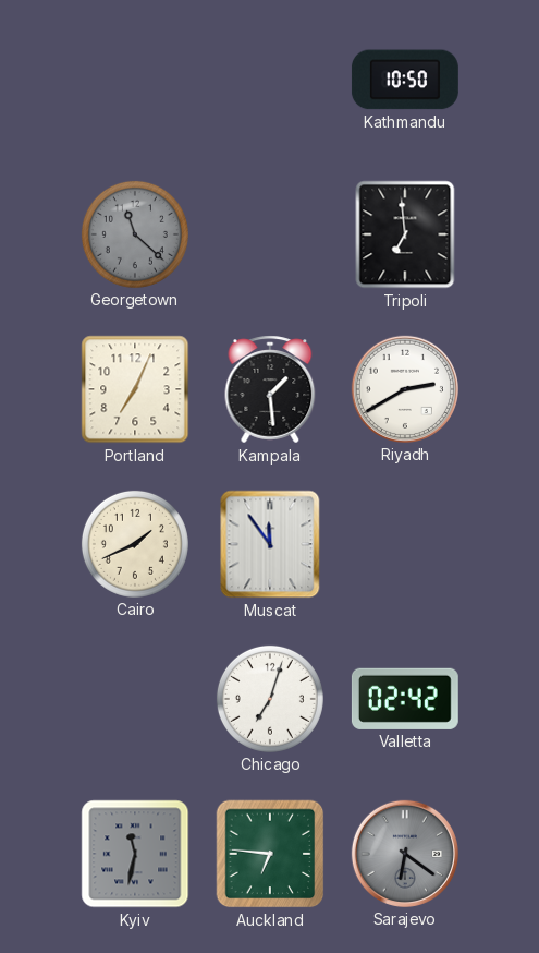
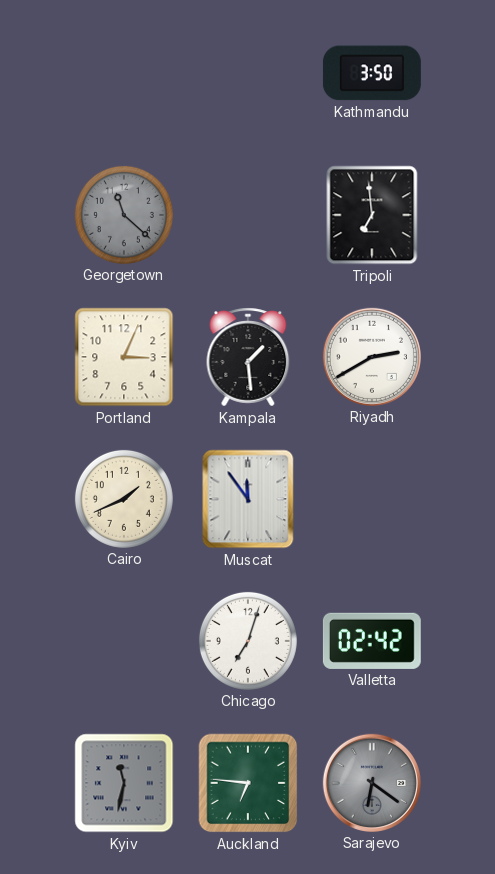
Kathmandu: 10:50 -> 3:50 (372, 73)
Portland: 7:04 -> 3:04 (124, 357)
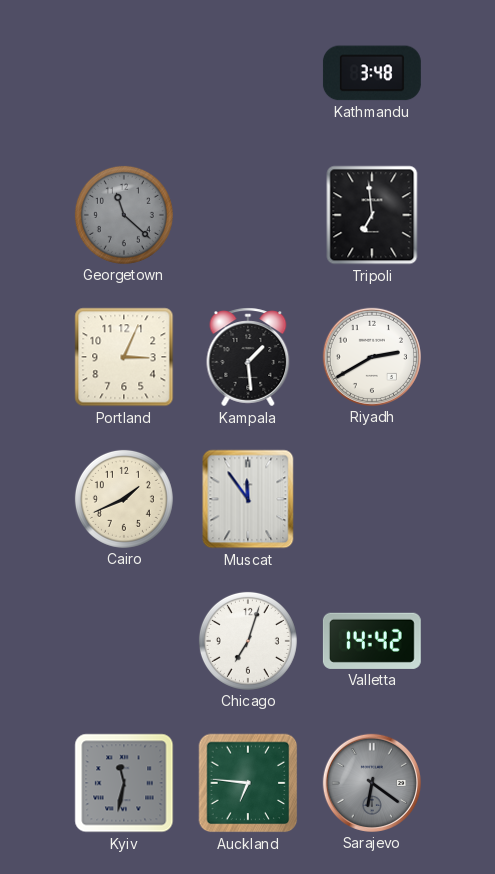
Kathmandu: 3:50 -> 3:48 (372, 73)
Valletta: 02:42 -> 14:42 (372, 641)
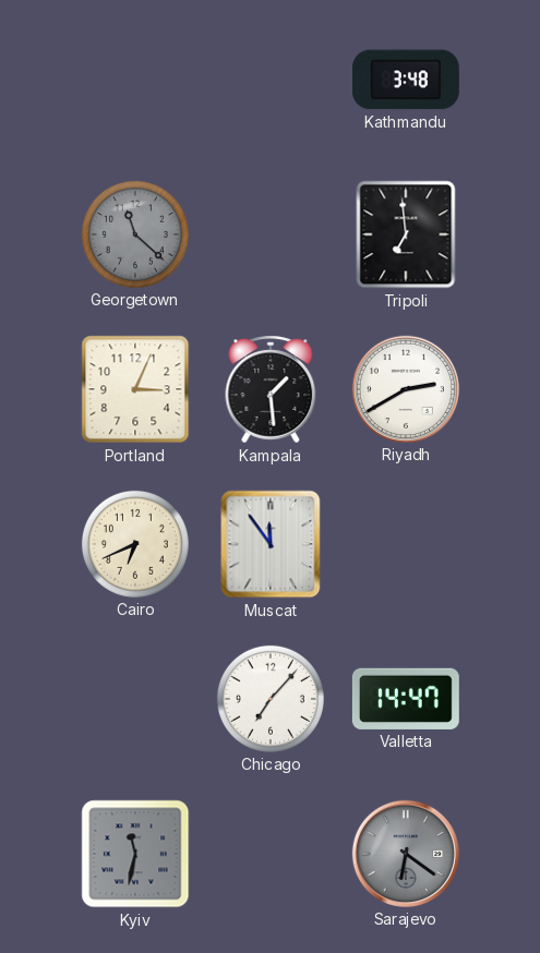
Cairo: 1:41 -> 6:41 (135, 544)
Chicago: 7:03 -> 7:07 (271, 699)
Valletta: 14:42 -> 14:47 (406, 699)
Auckland: 6:46 -> none (248, 783)
